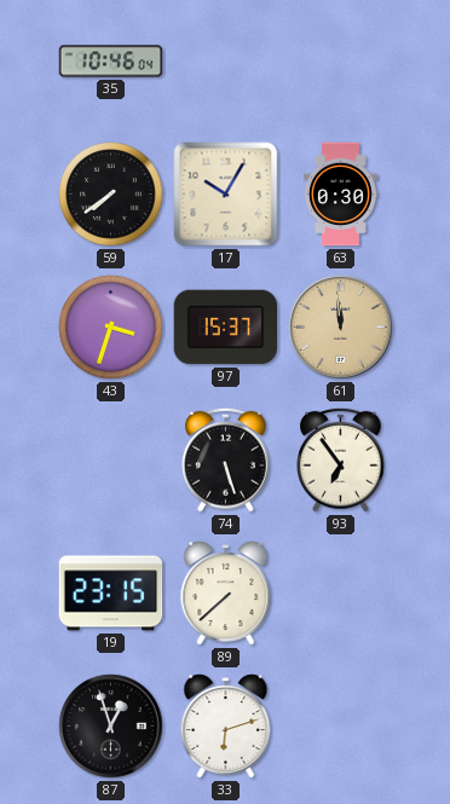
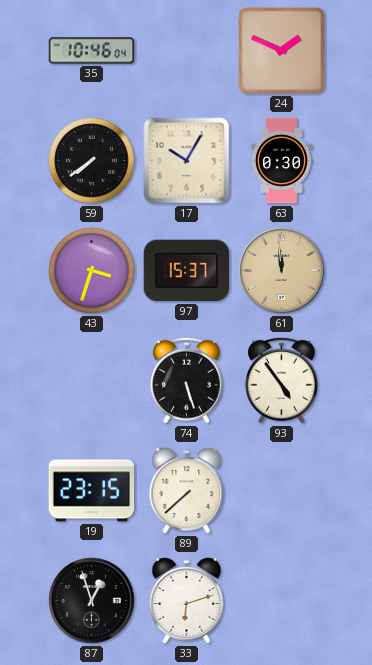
24: none -> 1:49 (282, 51)
93: 6:54 -> 4:54 (282, 380)
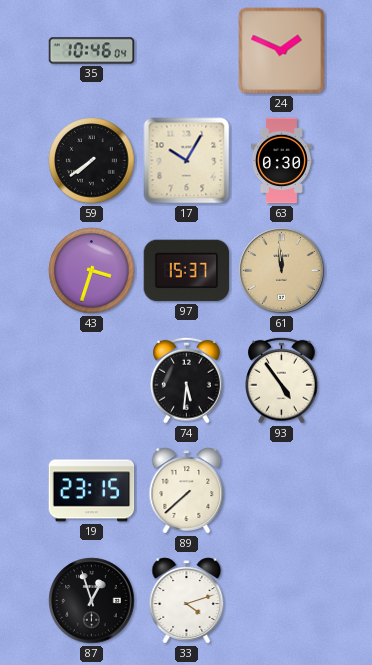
74: 5:27 -> 5:31 (187, 380)
33: 6:12 -> 4:12 (187, 601)
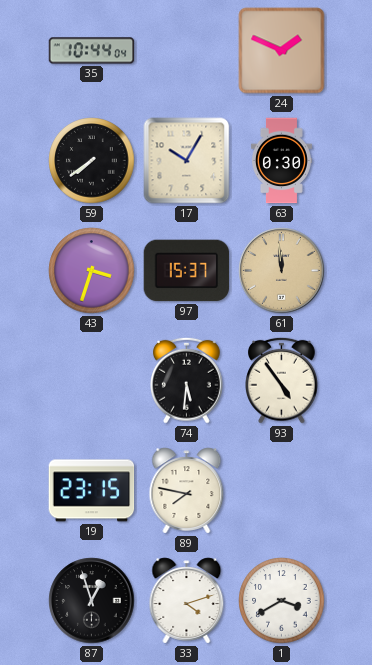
35: 10:46 -> 10:44 (92, 51)
89: 7:38 -> 7:47 (187, 491)
1: none -> 3:40 (282, 601)
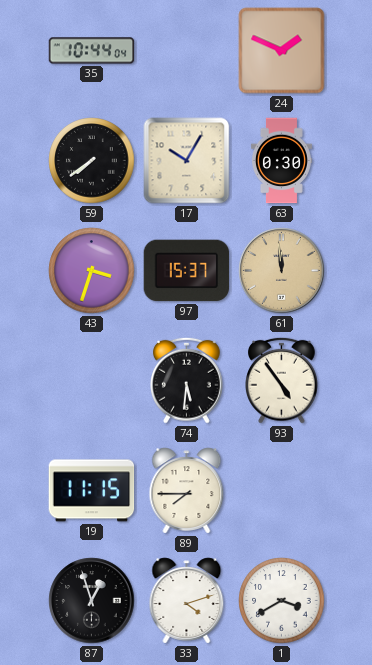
19: 23:15 -> 11:15 (92, 491)
89: 7:47 -> 7:45 (187, 491)
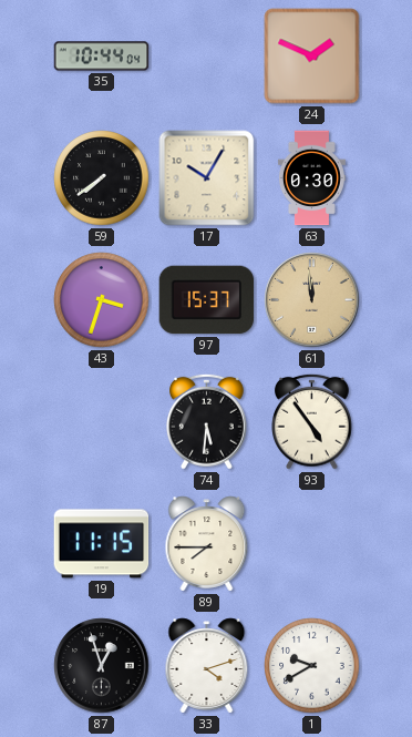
1: 3:40 -> 9:40 (312, 666)
